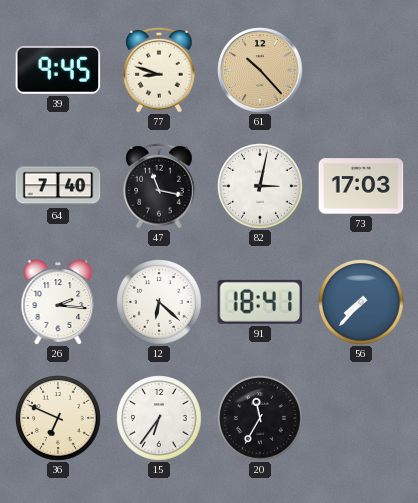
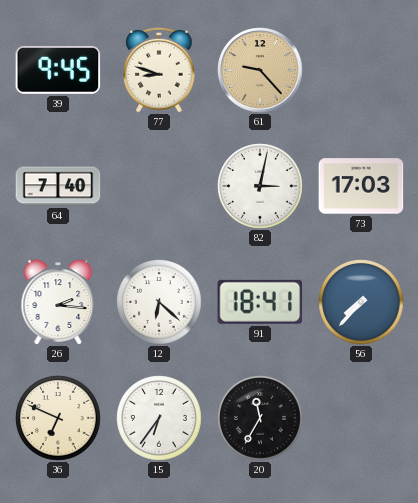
61: 10:23 -> 9:23 (260, 70)
47: 11:17 -> none (159, 186)
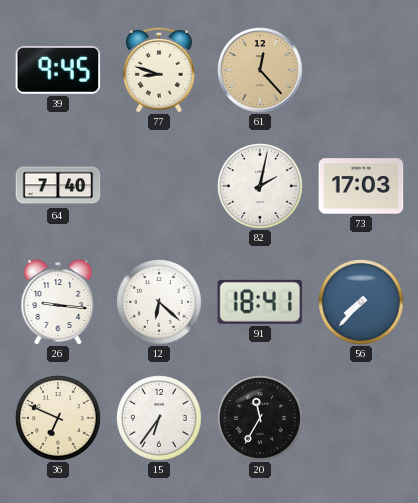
61: 9:23 -> 12:23 (260, 70)
82: 3:02 -> 2:02 (260, 186)
26: 2:16 -> 9:16 (58, 302)
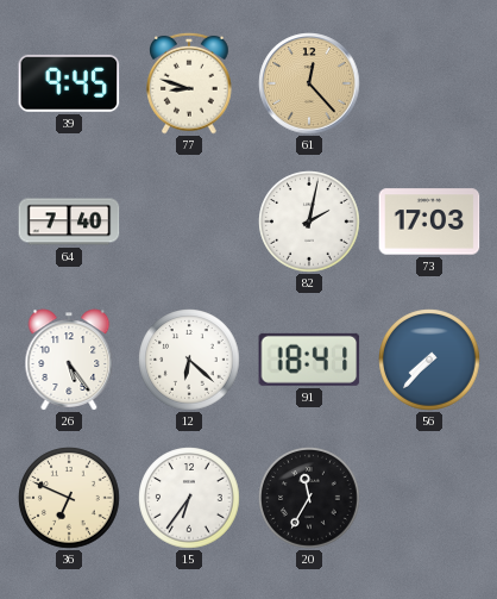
26: 9:16 -> 5:24 (69, 360)
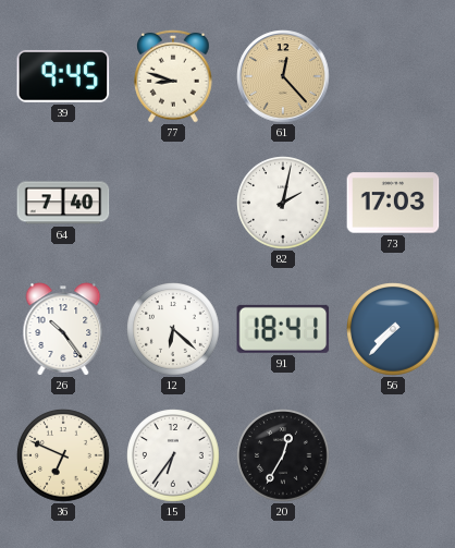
26: 5:24 -> 10:24 (63, 329)
20: 11:35 -> 12:35 (283, 455)
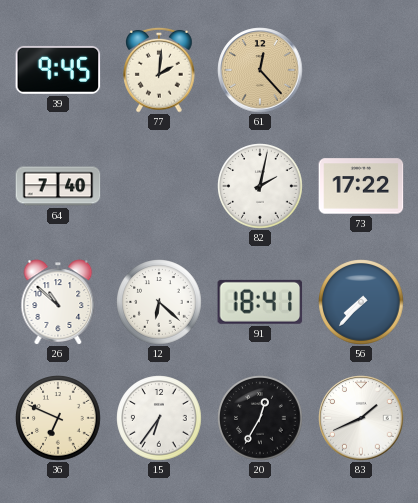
77: 8:48 -> 2:01 (159, 70)
73: 17:03 -> 17:22 (361, 186)
26: 10:24 -> 10:52 (58, 302)
83: none -> 1:41 (361, 418)
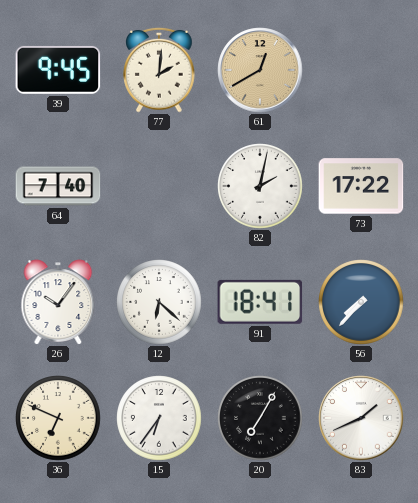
61: 12:23 -> 12:40 (260, 70)
26: 10:52 -> 10:06 (58, 302)
20: 12:35 -> 7:05 (260, 418)
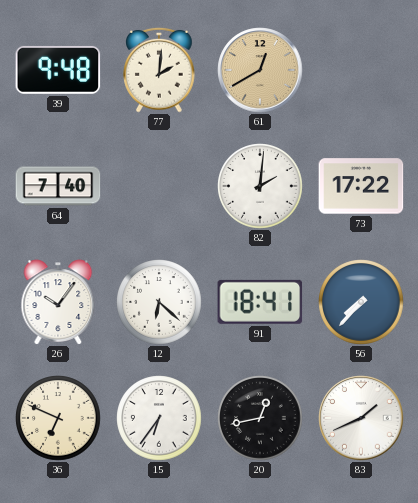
39: 9:45 -> 9:48 (58, 70)
82: 2:02 -> 2:01 (260, 186)
20: 7:05 -> 12:43 (260, 418)
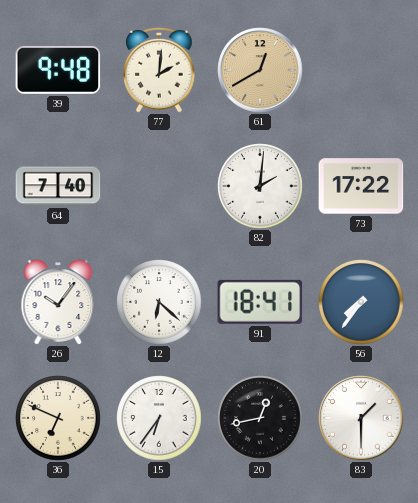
56: 7:37 -> 7:36 (361, 302)
83: 1:41 -> 1:30 (361, 418)
